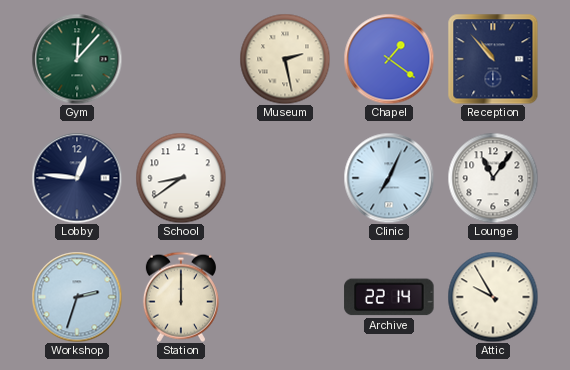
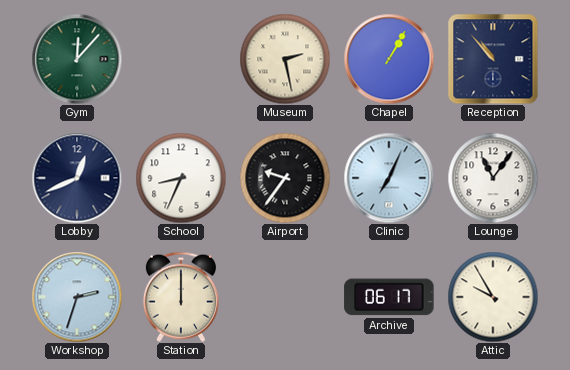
Chapel: 1:21 -> 1:05 (389, 59)
Lobby: 12:46 -> 12:41 (77, 178)
School: 8:39 -> 8:34 (181, 178)
Airport: none -> 9:36 (285, 178)
Archive: 22:14 -> 06:17 (389, 297)
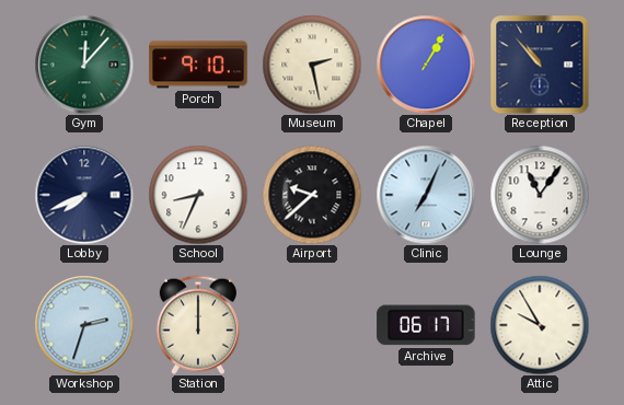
Porch: none -> 9:10 (198, 65)
Lobby: 12:41 -> 7:41 (84, 195)
Airport: 9:36 -> 9:38 (312, 195)
